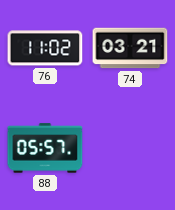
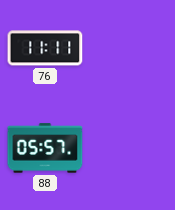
76: 11:02 -> 11:11 (45, 48)
74: 03:21 -> none (130, 48)
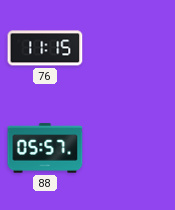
76: 11:11 -> 11:15 (45, 48)
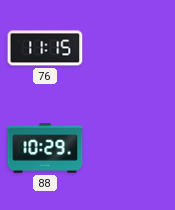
88: 05:57 -> 10:29 (45, 148)
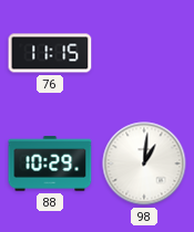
98: none -> 1:01 (144, 164)
